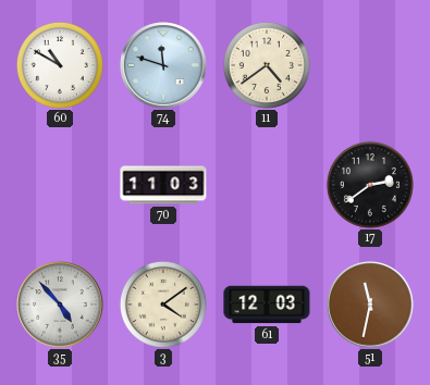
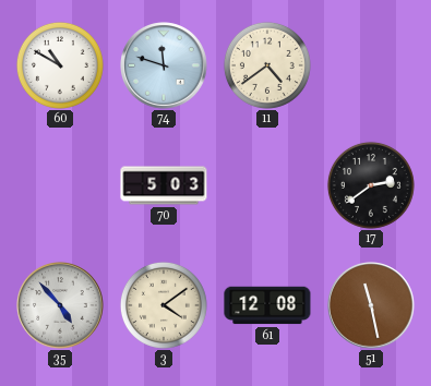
70: 11:03 -> 5:03 (164, 185)
61: 12:03 -> 12:08 (267, 305)
51: 11:32 -> 11:28 (371, 305)
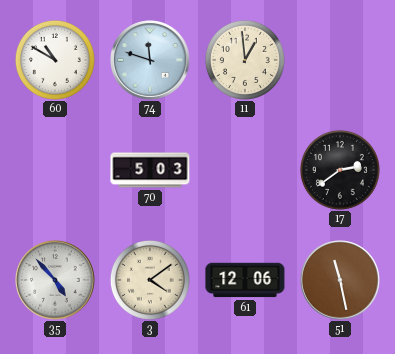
11: 4:39 -> 12:59 (245, 60)
61: 12:08 -> 12:06 (245, 280)
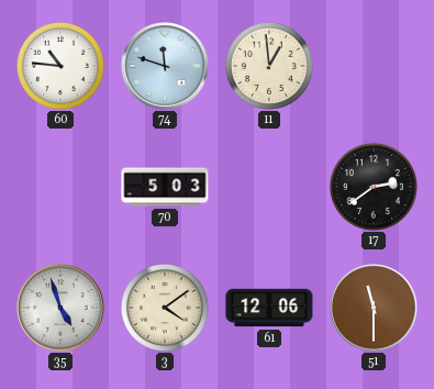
60: 10:50 -> 10:46 (60, 66)
35: 4:53 -> 4:57 (60, 308)
51: 11:28 -> 11:30 (374, 308)
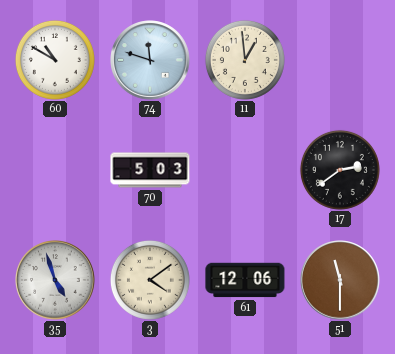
60: 10:46 -> 10:50 (55, 60)
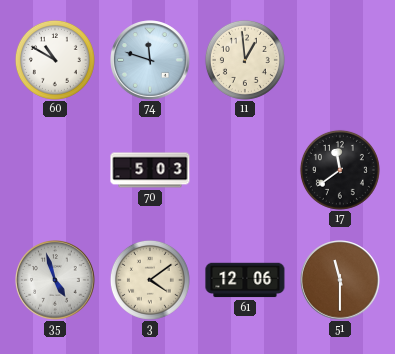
17: 2:39 -> 11:39 (340, 170)
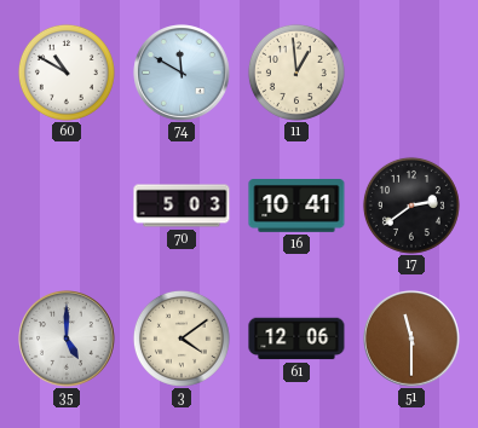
74: 11:48 -> 11:50 (182, 73)
16: none -> 10:41 (296, 207)
17: 11:39 -> 2:39 (411, 206)
35: 4:57 -> 5:00 (67, 339)
